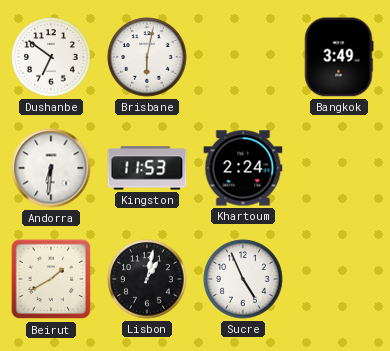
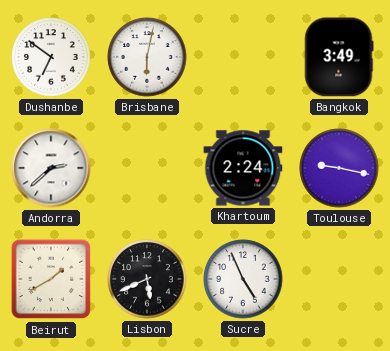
Andorra: 6:31 -> 2:38 (51, 168)
Kingston: 11:53 -> none (147, 168)
Toulouse: none -> 9:17 (339, 168)
Lisbon: 1:02 -> 5:41 (147, 279)
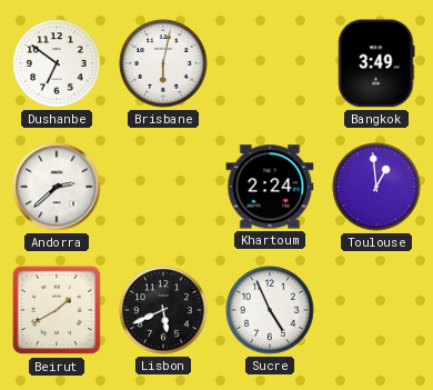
Toulouse: 9:17 -> 12:59 (376, 187)
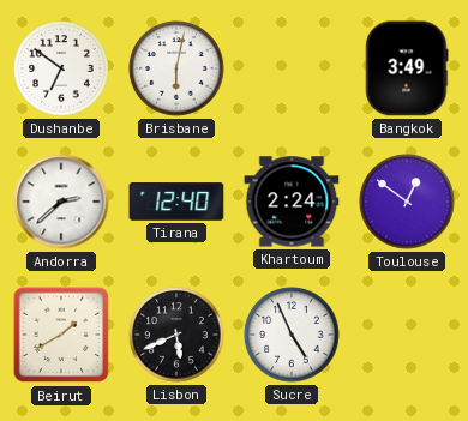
Tirana: none -> 12:40 (176, 202)
Toulouse: 12:59 -> 12:51 (407, 202)
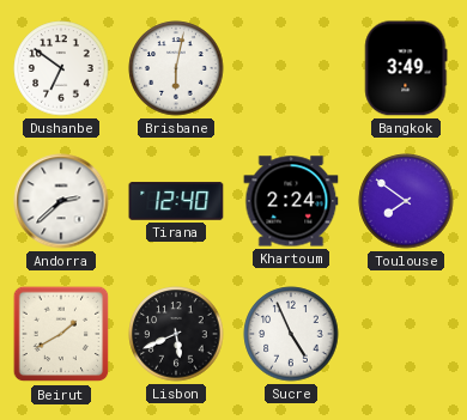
Toulouse: 12:51 -> 7:51 (406, 201)
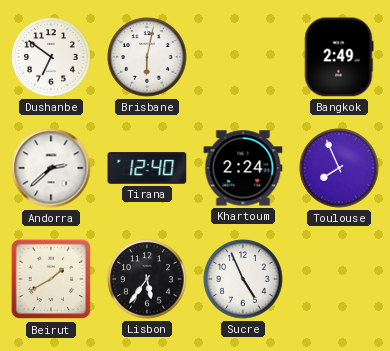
Bangkok: 3:49 -> 2:49 (339, 57)
Toulouse: 7:51 -> 7:56 (339, 168)
Lisbon: 5:41 -> 5:36 (147, 279)
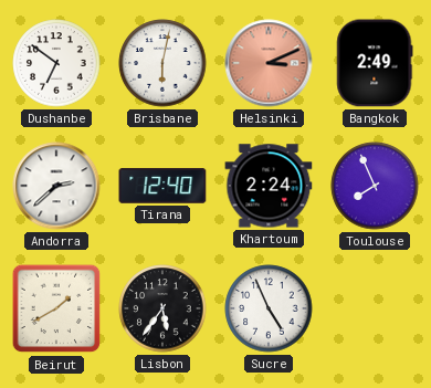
Helsinki: none -> 3:11 (269, 63)
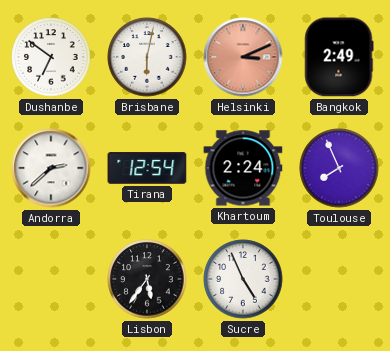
Tirana: 12:40 -> 12:54 (147, 168)
Beirut: 1:40 -> none (56, 308)
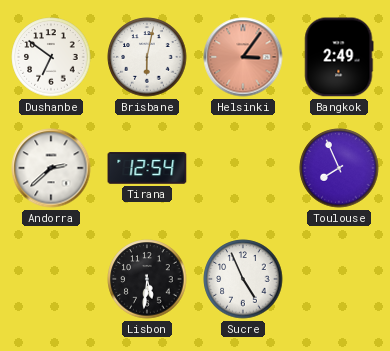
Helsinki: 3:11 -> 3:06 (243, 57)
Khartoum: 2:24 -> none (243, 168)
Lisbon: 5:36 -> 5:31 (147, 279)
